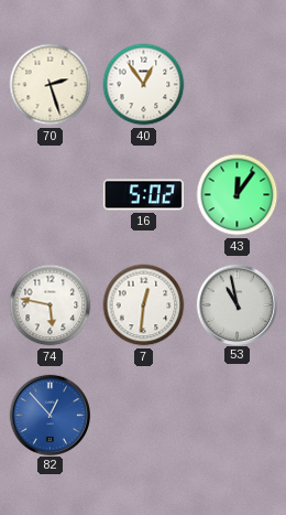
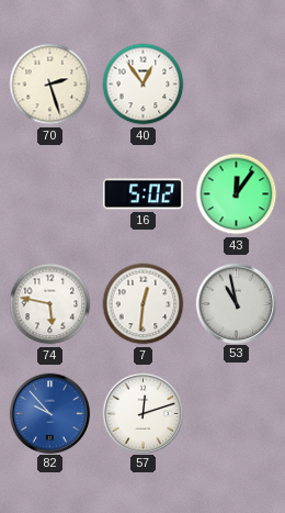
82: 12:53 -> 9:53 (49, 413)
57: none -> 12:12 (142, 413)
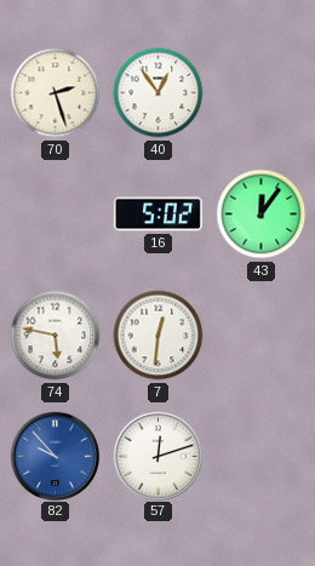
53: 10:58 -> none (236, 303)
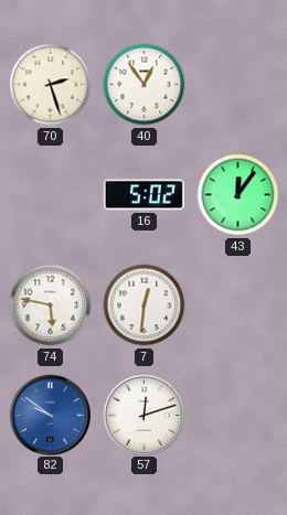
82: 9:53 -> 9:51 (50, 415)
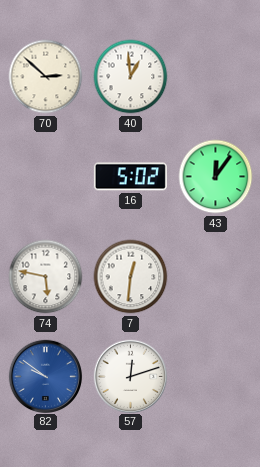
70: 2:27 -> 2:52 (46, 77)
40: 12:54 -> 12:59 (131, 77)
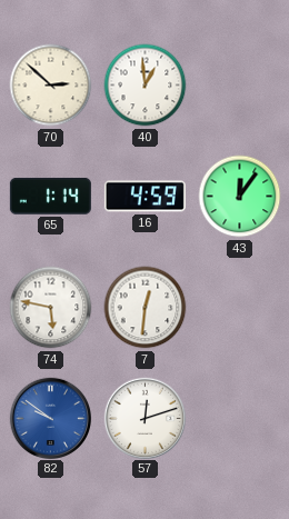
65: none -> 1:14 (50, 196)
16: 5:02 -> 4:59 (144, 197)
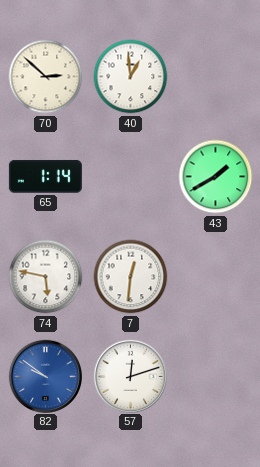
16: 4:59 -> none (144, 197)
43: 12:06 -> 1:40 (216, 177)
